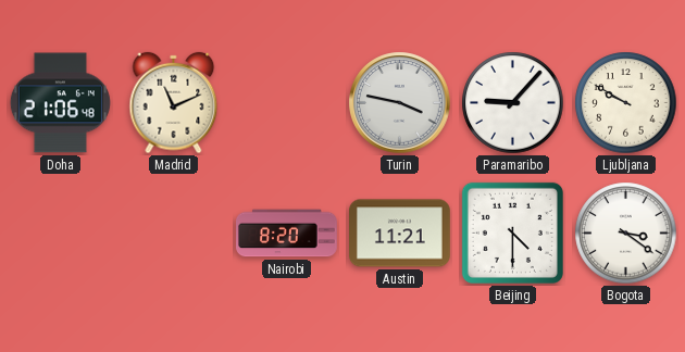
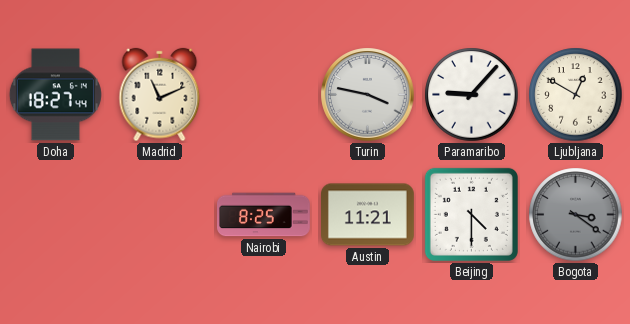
Doha: 21:06 -> 18:27 (55, 95)
Ljubljana: 9:50 -> 12:50 (576, 95)
Nairobi: 8:20 -> 8:25 (264, 215)
Bogota dial: white -> grey (576, 215)
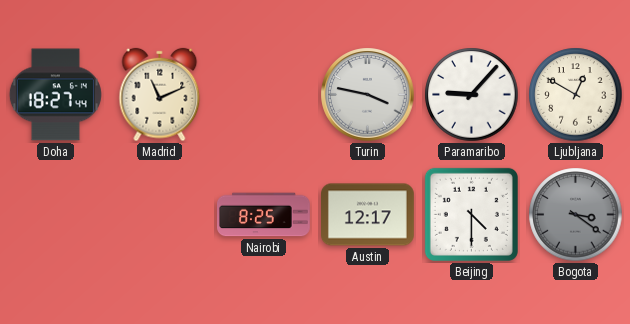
Austin: 11:21 -> 12:17 (368, 215)
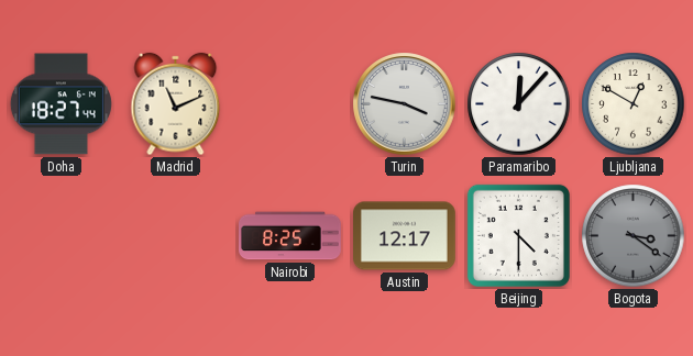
Paramaribo: 9:07 -> 12:07 (519, 104)
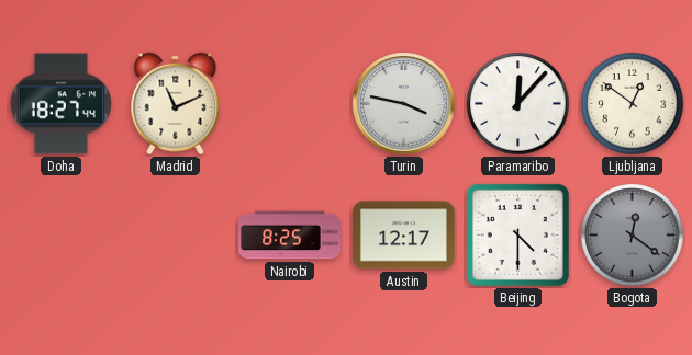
Ljubljana: 12:50 -> 12:51 (633, 104)
Bogota: 3:21 -> 12:21 (633, 236)
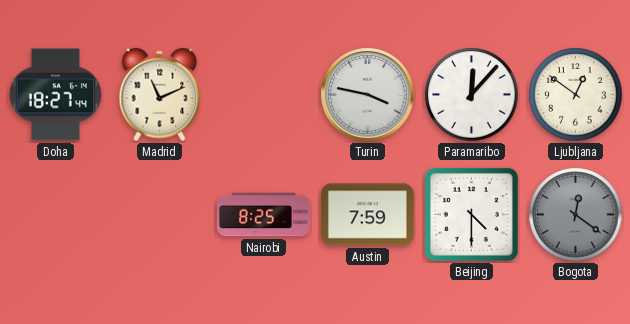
Austin: 12:17 -> 7:59 (368, 215)
